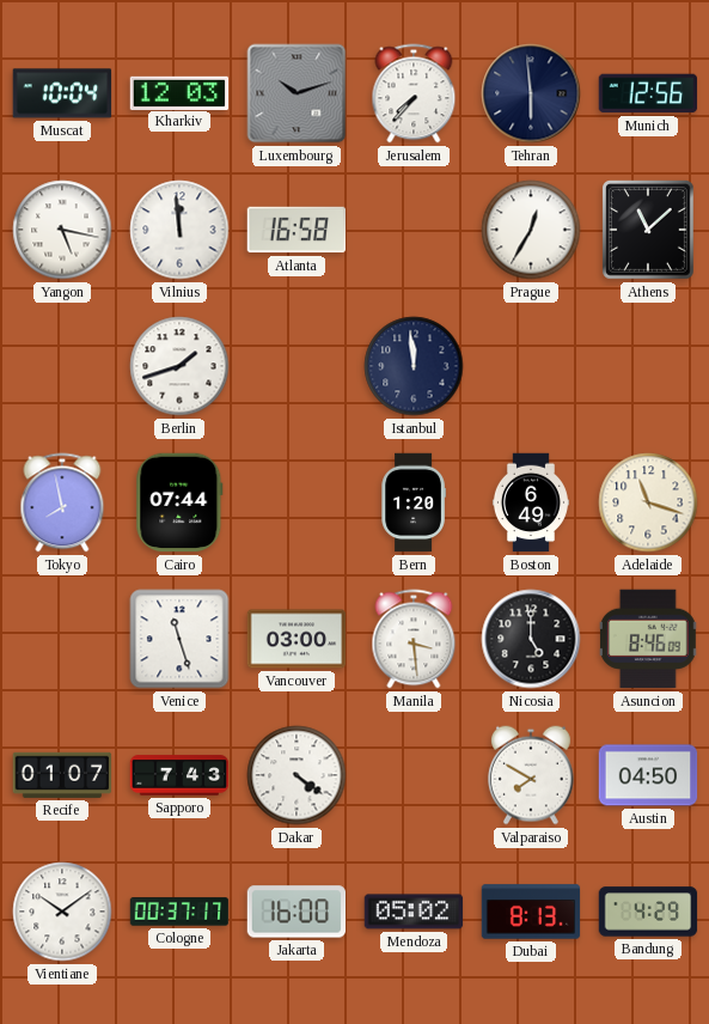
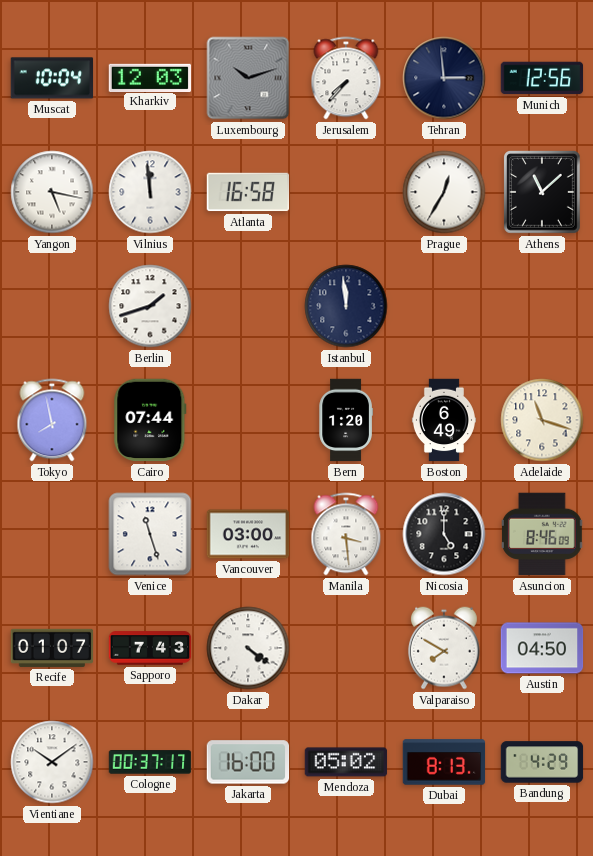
Tehran: 5:59 -> 2:59 (444, 78)
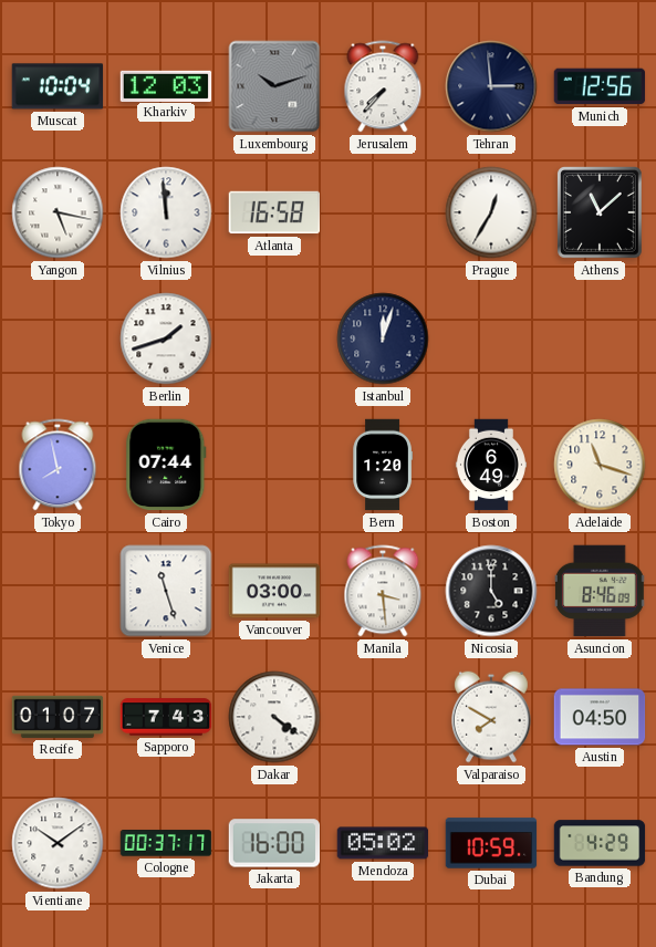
Istanbul: 11:59 -> 12:03 (383, 339)
Dubai: 8:13 -> 10:59 (491, 843)
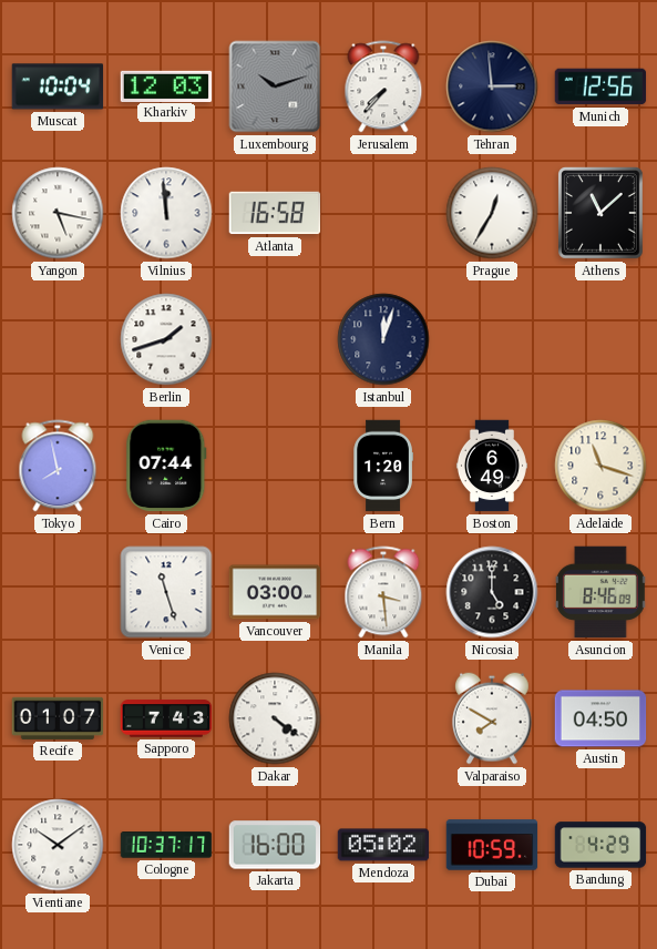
Cologne: 00:37 -> 10:37 (166, 845)
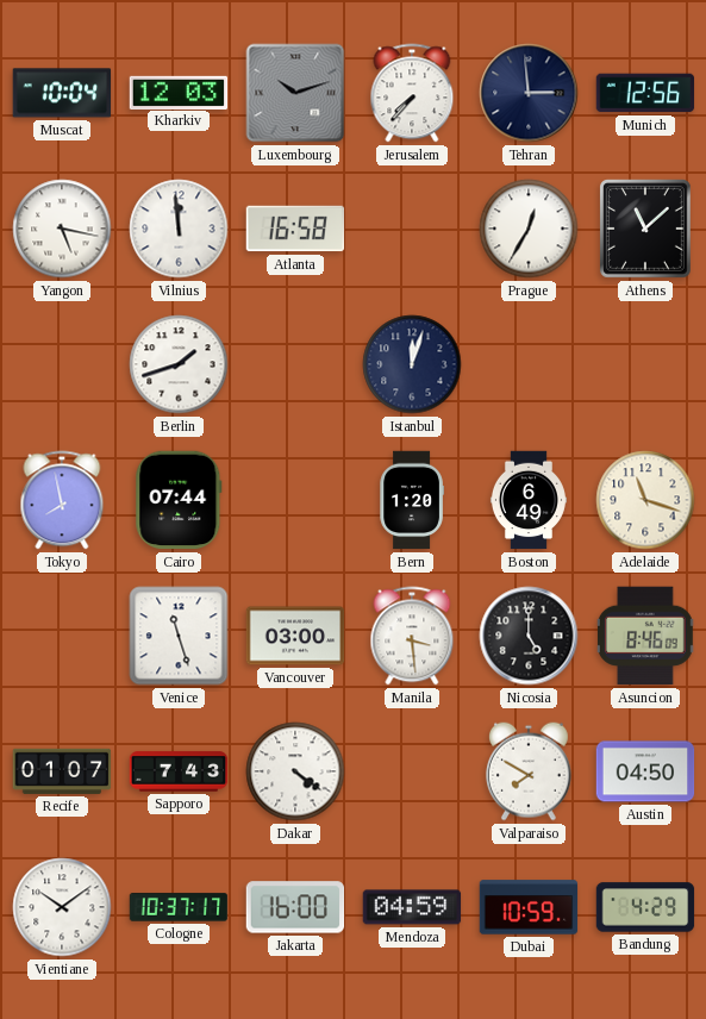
Mendoza: 05:02 -> 04:59 (412, 907)
